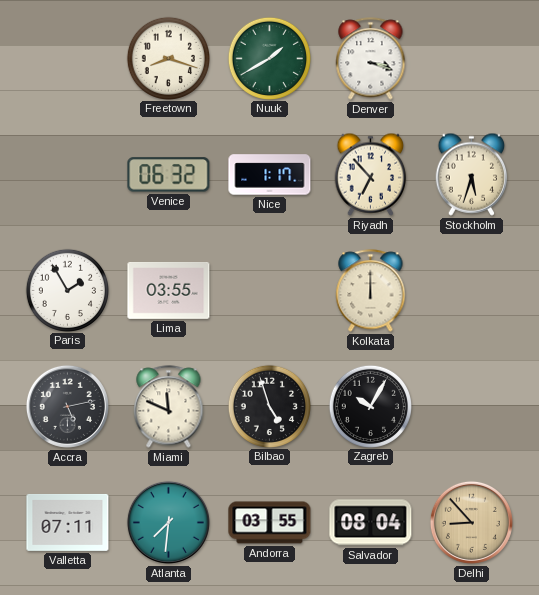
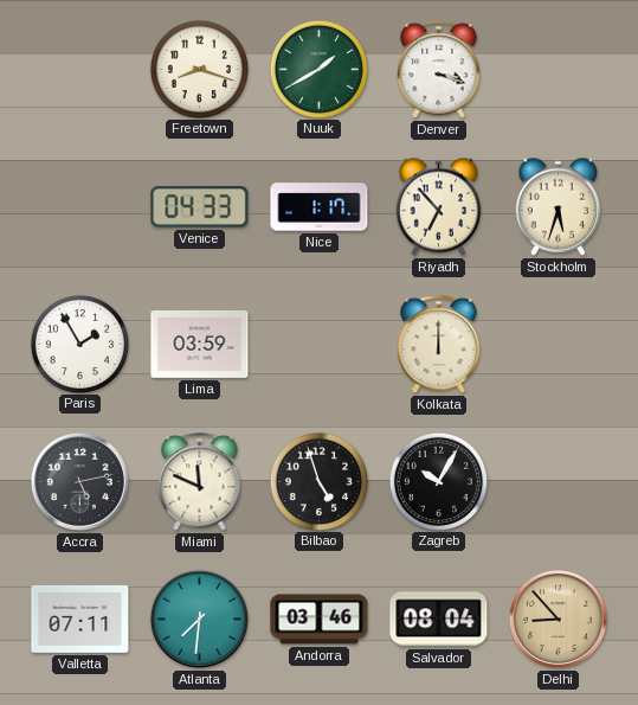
Venice: 06:32 -> 04:33 (200, 207)
Lima: 03:55 -> 03:59 (200, 344)
Andorra: 03:55 -> 03:46 (320, 620)
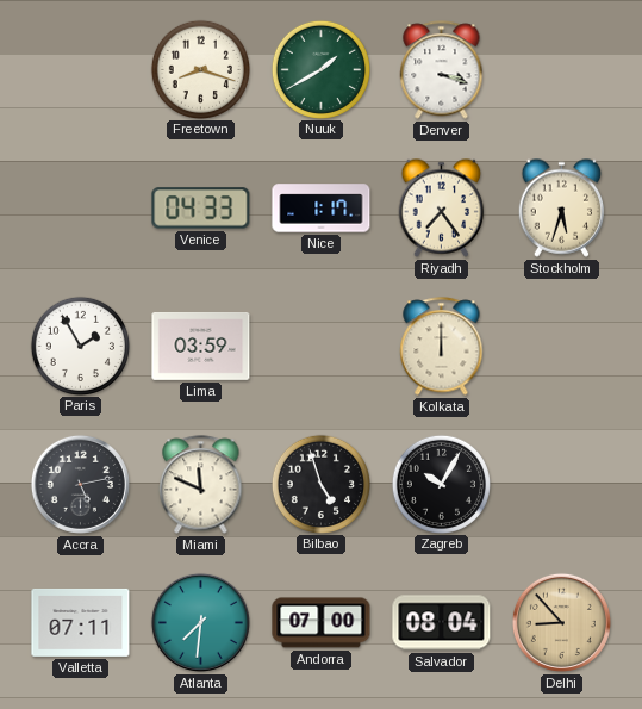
Riyadh: 6:53 -> 7:24 (442, 207)
Andorra: 03:46 -> 07:00 (322, 623)
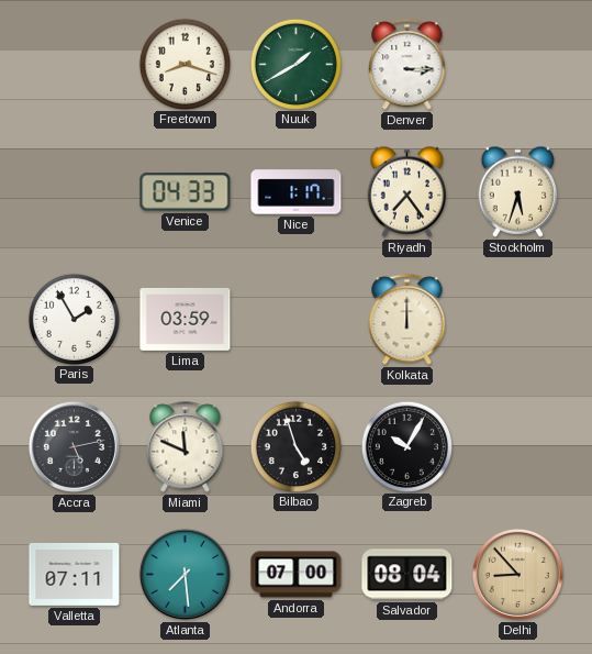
Denver: 3:18 -> 3:15 (407, 65)
Atlanta: 7:31 -> 7:29 (185, 574)
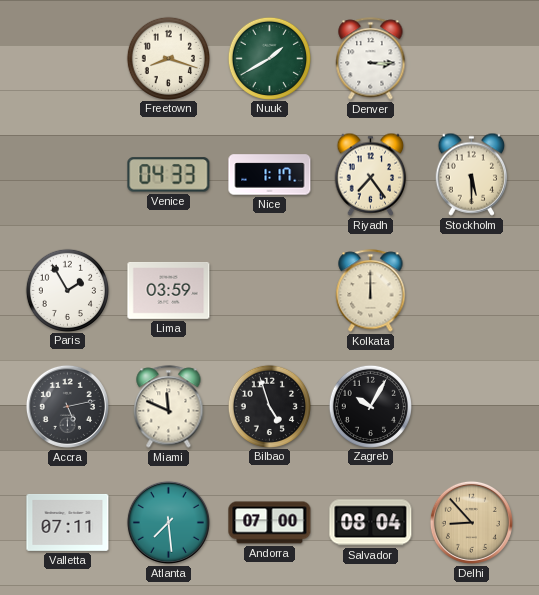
Stockholm: 5:33 -> 5:30 (472, 174)
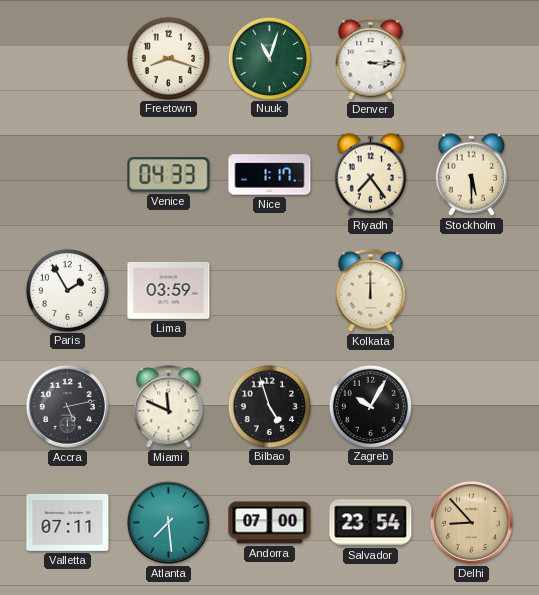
Nuuk: 1:40 -> 11:03 (269, 58)
Salvador: 08:04 -> 23:54 (371, 523)
